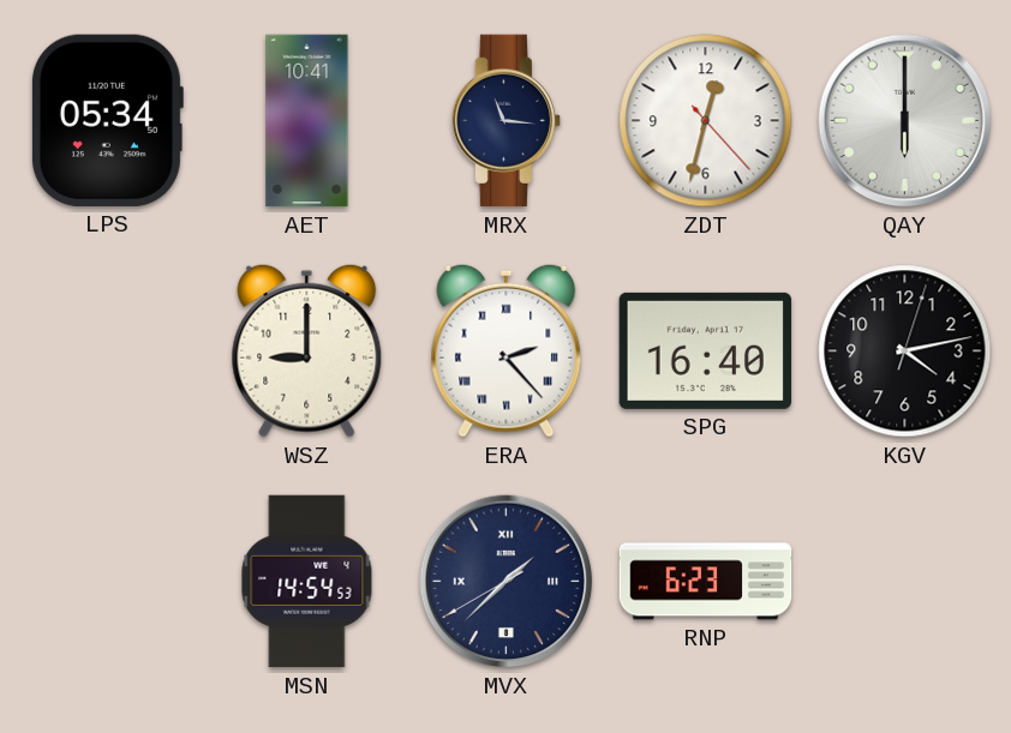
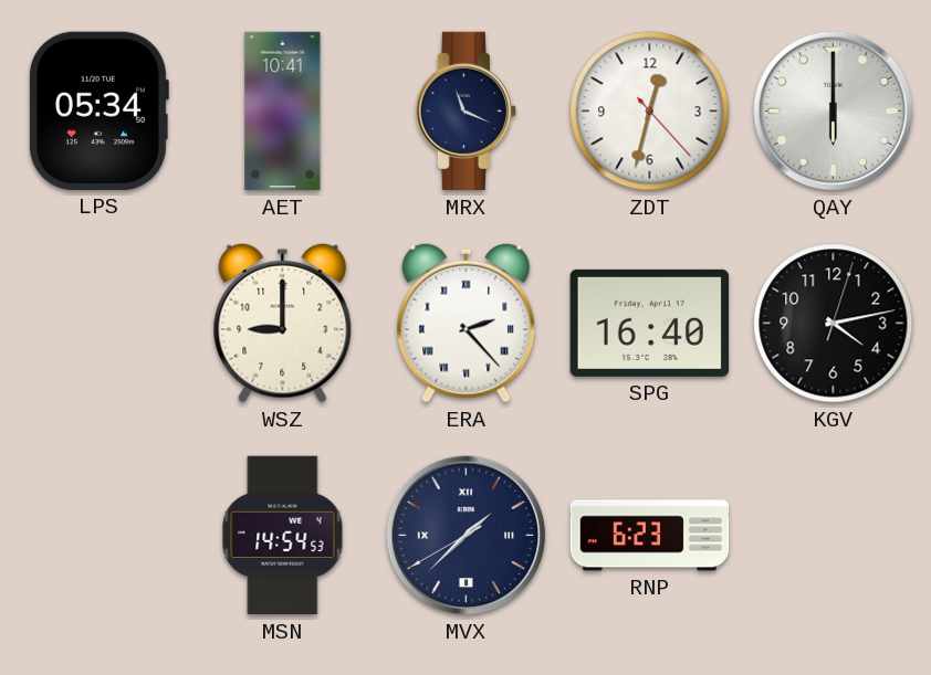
MRX: 11:16 -> 11:19 (465, 112)
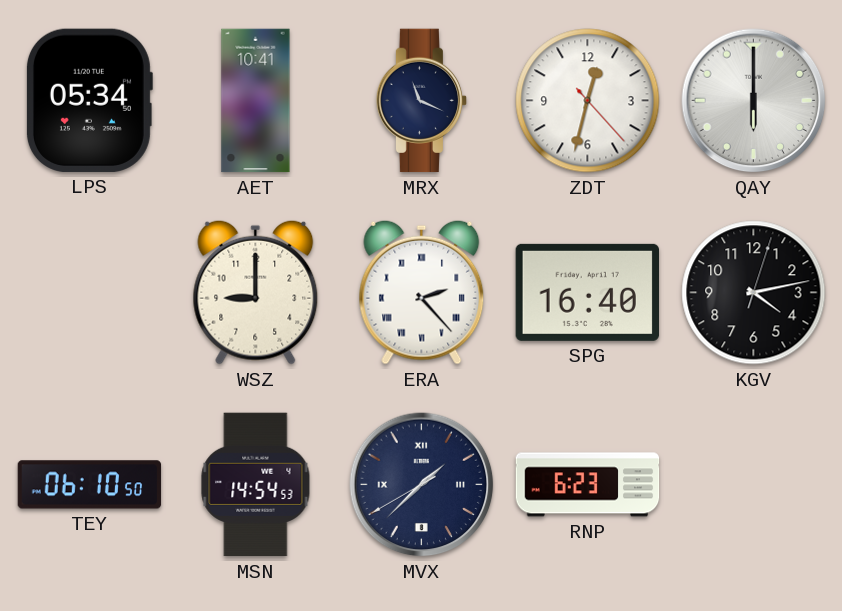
TEY: none -> 06:10 (90, 485)
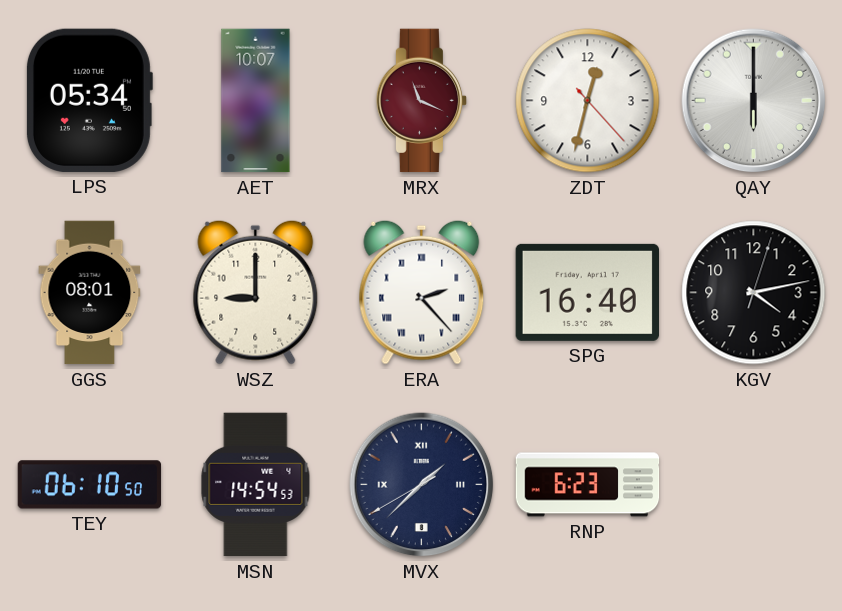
AET: 10:41 -> 10:07 (256, 101)
MRX dial: navy -> burgundy (421, 101)
GGS: none -> 08:01 (90, 293)
